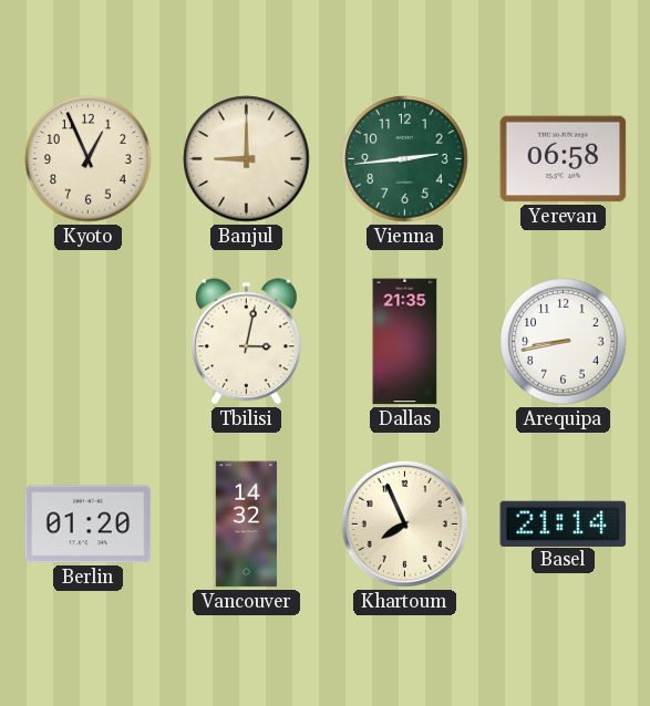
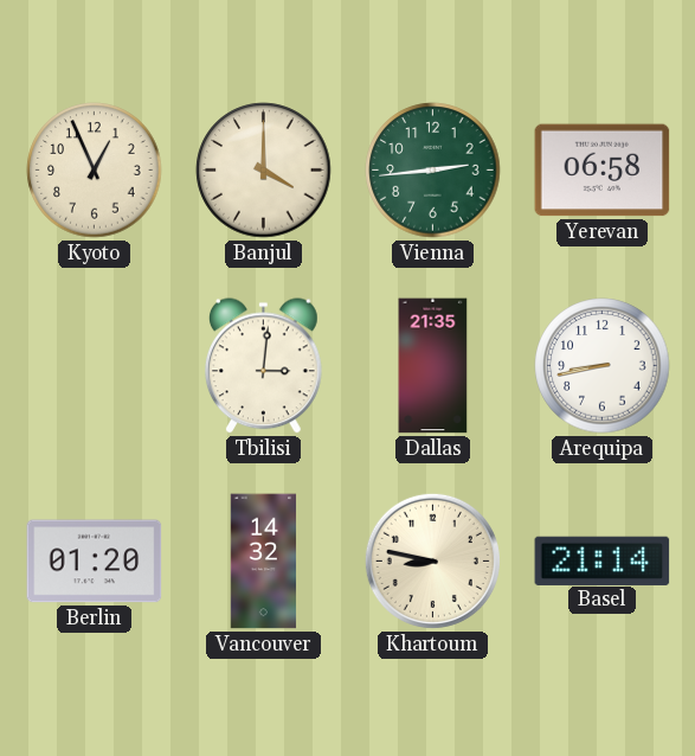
Banjul: 9:00 -> 4:00 (264, 171)
Tbilisi: 3:02 -> 3:01 (264, 366)
Khartoum: 7:56 -> 8:47 (432, 560)
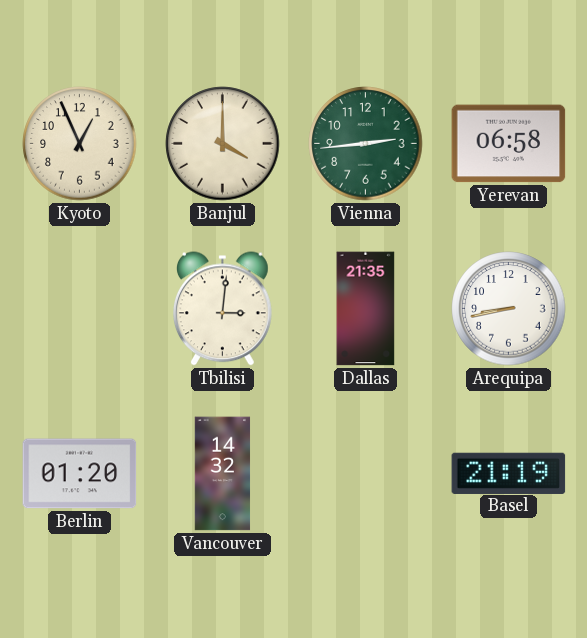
Khartoum: 8:47 -> none (432, 560)
Basel: 21:14 -> 21:19 (509, 473)
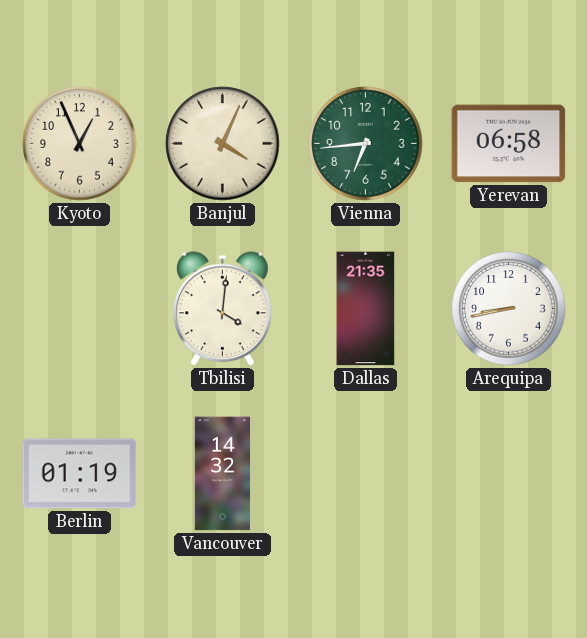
Banjul: 4:00 -> 4:04 (223, 144)
Vienna: 2:44 -> 6:44 (366, 144)
Tbilisi: 3:01 -> 4:01 (223, 309)
Berlin: 01:20 -> 01:19 (80, 474)
Basel: 21:19 -> none (509, 473)
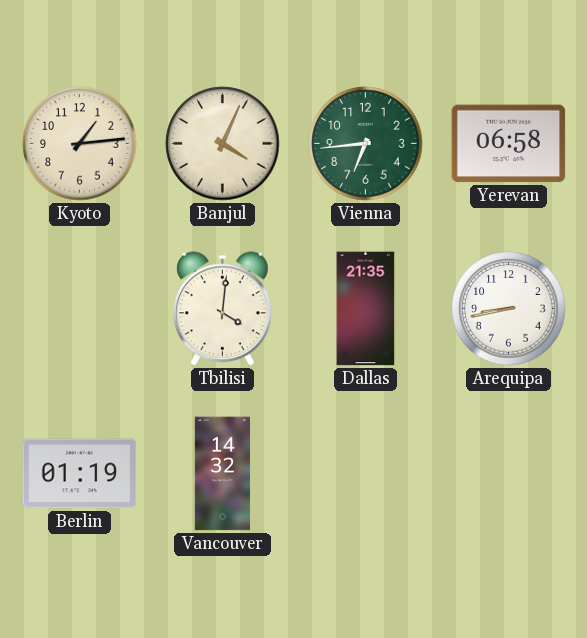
Kyoto: 12:56 -> 1:14 (80, 144)
